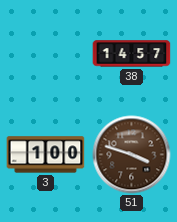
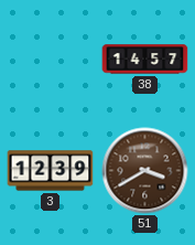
3: 1:00 -> 12:39 (51, 171)
51: 3:48 -> 3:40 (145, 171)
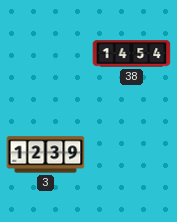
38: 14:57 -> 14:54 (132, 54)
51: 3:40 -> none (145, 171)
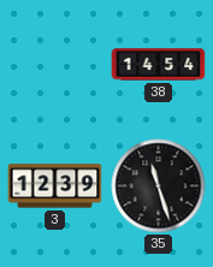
35: none -> 11:27 (159, 186)
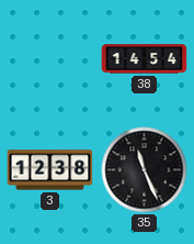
3: 12:39 -> 12:38 (50, 170)
35: 11:27 -> 11:26 (145, 170)
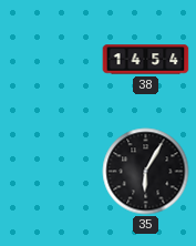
3: 12:38 -> none (50, 170)
35: 11:26 -> 6:05 (146, 172)
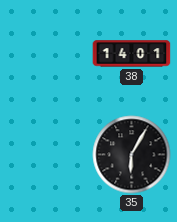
38: 14:54 -> 14:01 (132, 54)
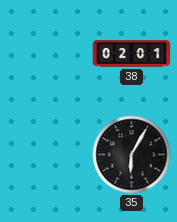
38: 14:01 -> 02:01 (132, 54)
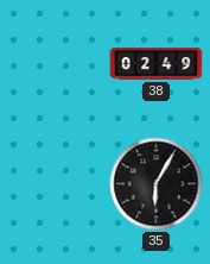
38: 02:01 -> 02:49 (157, 64)
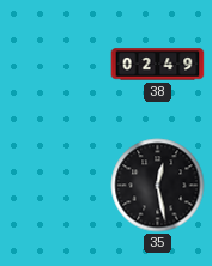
35: 6:05 -> 12:28 (158, 186)
